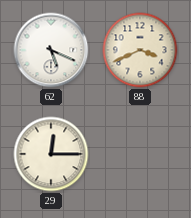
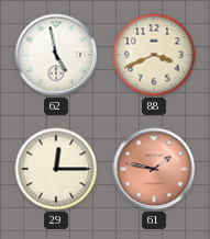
62: 5:19 -> 4:58 (56, 55)
61: none -> 1:47 (154, 169)
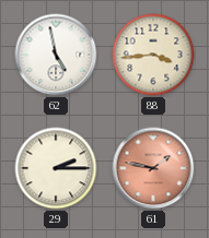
88: 3:41 -> 3:44 (153, 55)
29: 12:15 -> 2:15 (56, 168)
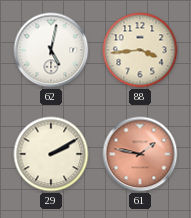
62: 4:58 -> 5:02 (51, 50)
29: 2:15 -> 2:10 (51, 154)
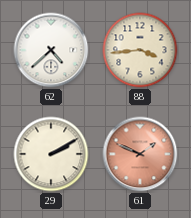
62: 5:02 -> 4:38 (51, 50)
61: 1:47 -> 1:49 (140, 154)
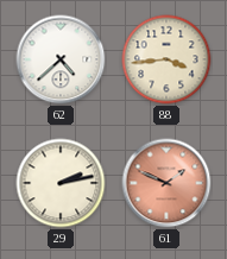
29: 2:10 -> 2:13 (61, 183)
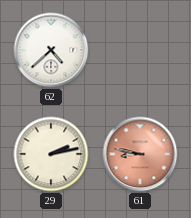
88: 3:44 -> none (166, 59)
61: 1:49 -> 8:47 (140, 154)
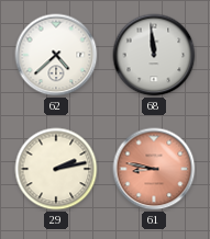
68: none -> 11:59 (154, 55)
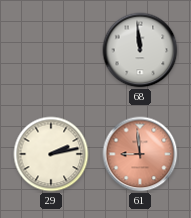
62: 4:38 -> none (56, 55)
61: 8:47 -> 8:59 (140, 154)
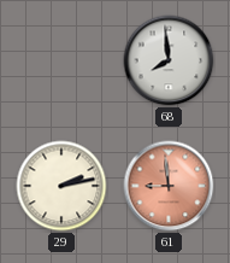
68: 11:59 -> 7:59 (169, 60)
